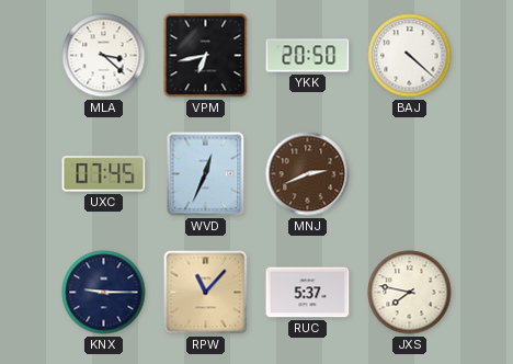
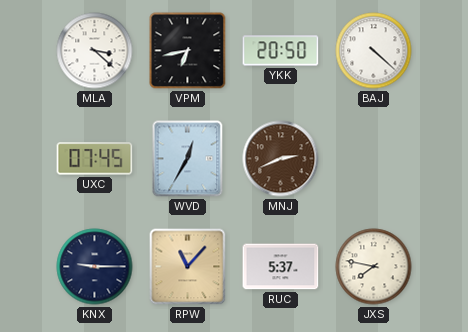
WVD: 12:34 -> 12:35 (188, 159)
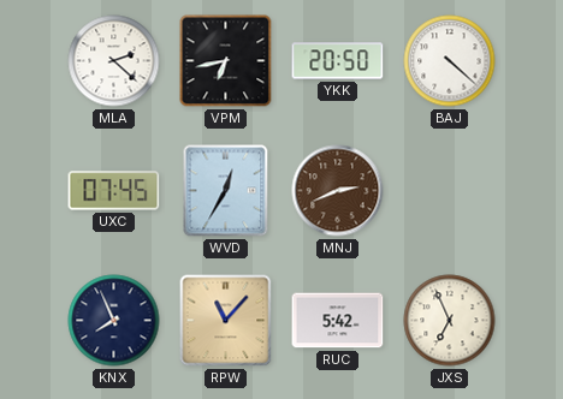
MLA: 3:22 -> 2:22 (114, 61)
KNX: 9:15 -> 7:56 (114, 321)
RUC: 5:37 -> 5:42 (338, 321)
JXS: 7:47 -> 6:56 (450, 321)
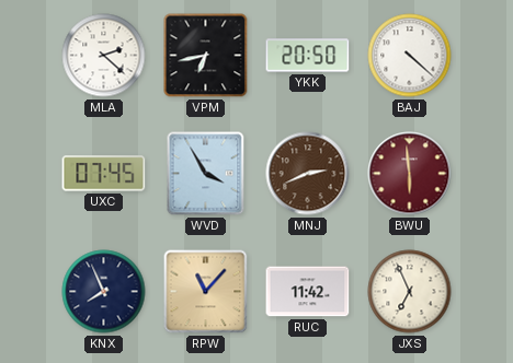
WVD: 12:35 -> 3:55 (206, 174)
BWU: none -> 5:59 (410, 174)
RUC: 5:42 -> 11:42 (308, 292)
